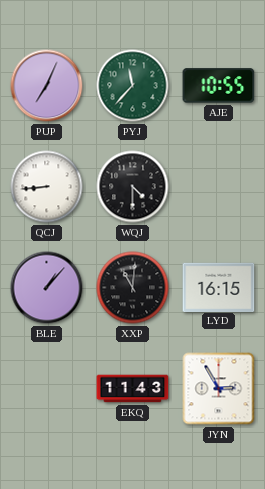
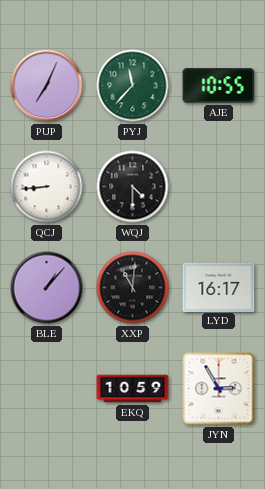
LYD: 16:15 -> 16:17 (219, 287)
EKQ: 11:43 -> 10:59 (133, 389)
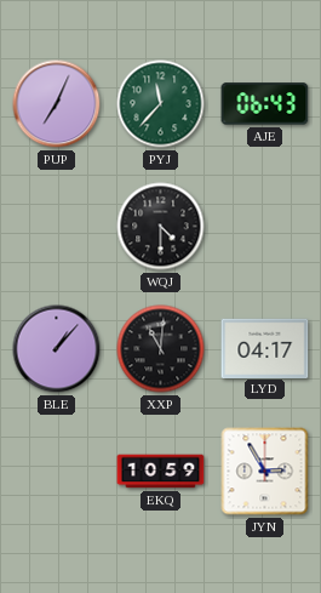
AJE: 10:55 -> 06:43 (265, 104)
QCJ: 8:44 -> none (47, 187)
LYD: 16:17 -> 04:17 (265, 348)
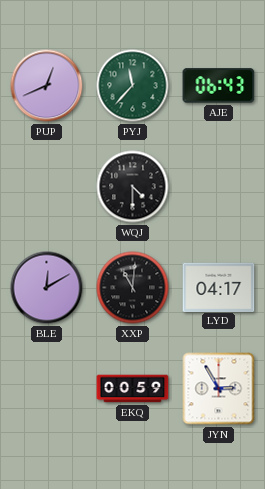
PUP: 7:04 -> 12:41 (47, 86)
BLE: 1:07 -> 12:10 (47, 288)
EKQ: 10:59 -> 00:59 (133, 389)
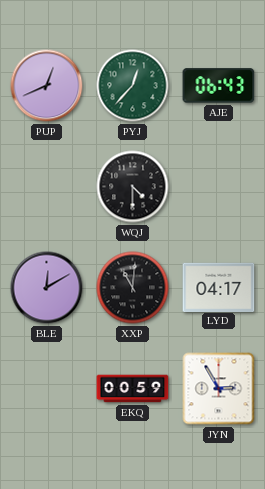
PYJ: 11:37 -> 12:37 (133, 86)
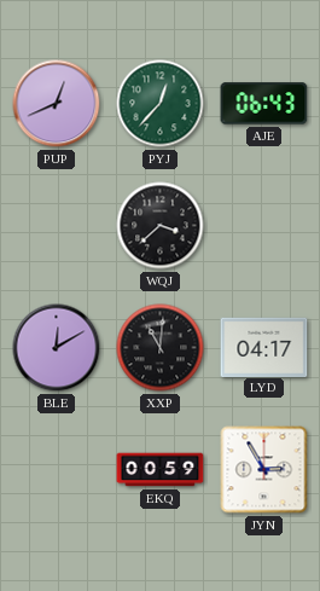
WQJ: 4:30 -> 3:38 (161, 226)
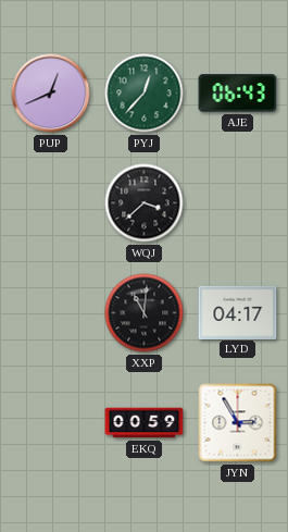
BLE: 12:10 -> none (57, 348)
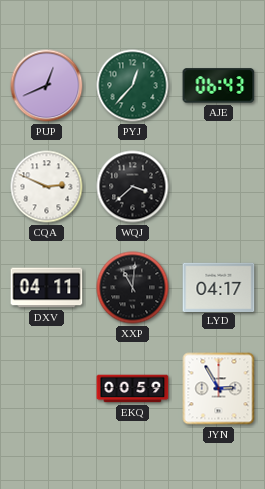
CQA: none -> 2:49 (47, 187)
DXV: none -> 04:11 (47, 288)
